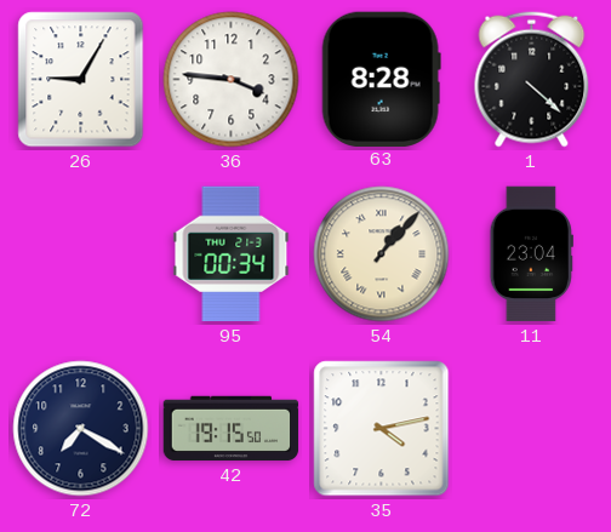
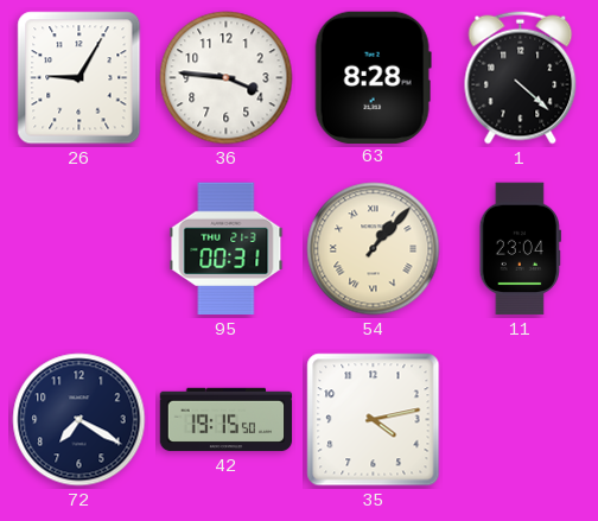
95: 00:34 -> 00:31 (227, 249)
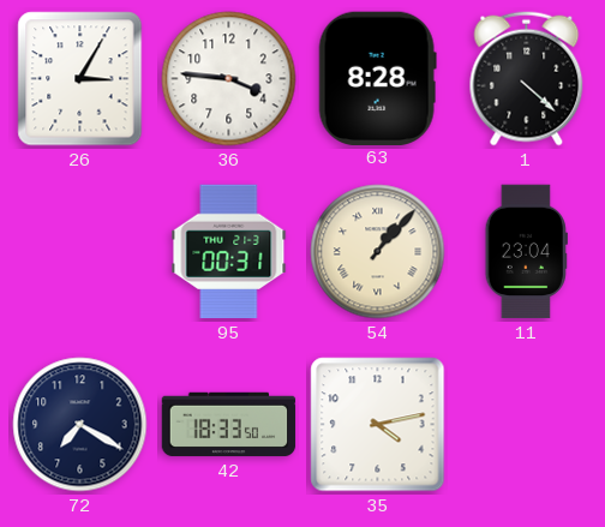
26: 9:05 -> 3:05 (80, 79)
42: 19:15 -> 18:33 (229, 425)
